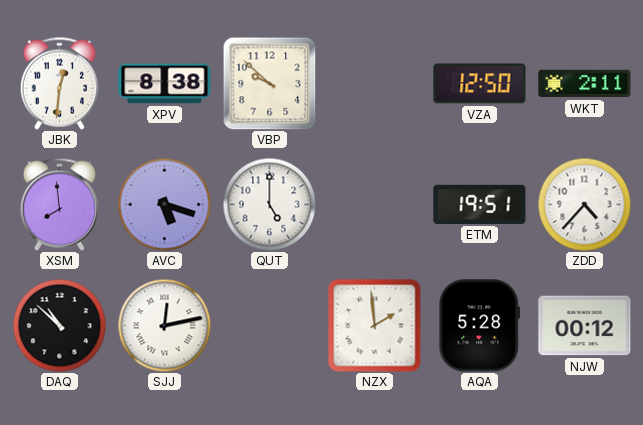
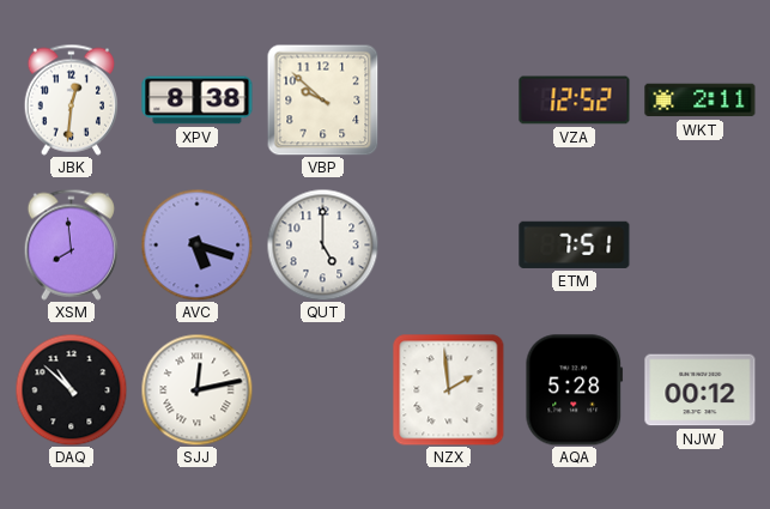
VZA: 12:50 -> 12:52 (575, 101)
ETM: 19:51 -> 7:51 (575, 244)
ZDD: 4:37 -> none (584, 204)
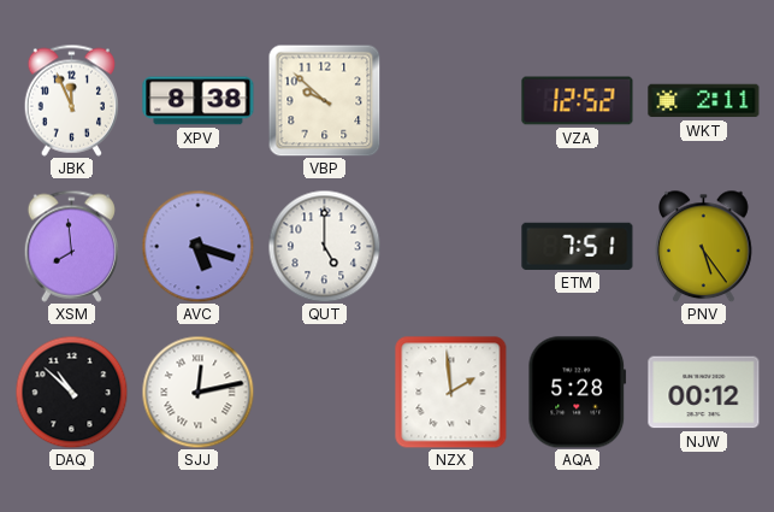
JBK: 12:31 -> 11:56 (71, 100)
PNV: none -> 5:24 (704, 246)
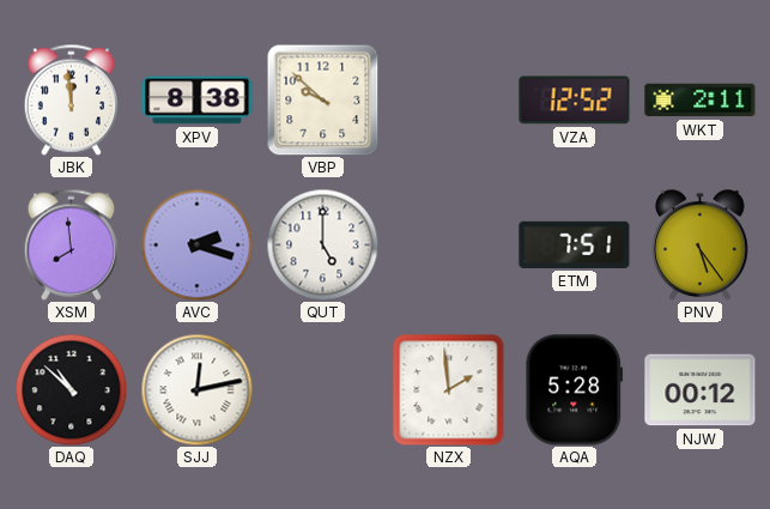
JBK: 11:56 -> 11:59 (71, 99)
AVC: 5:18 -> 2:18 (196, 244)
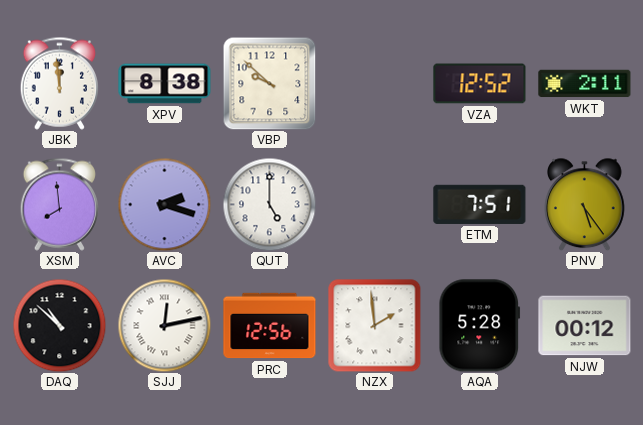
PRC: none -> 12:56 (270, 326)
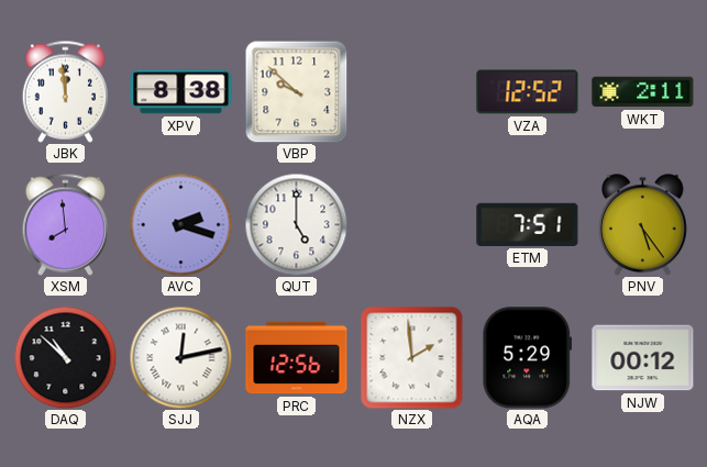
AQA: 5:28 -> 5:29 (528, 358)
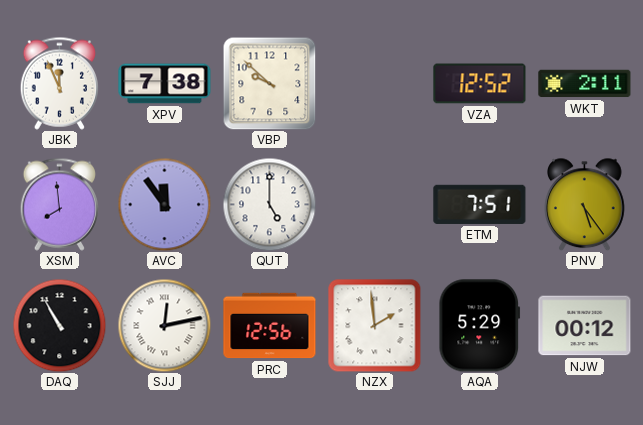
JBK: 11:59 -> 11:56 (59, 83)
XPV: 8:38 -> 7:38 (165, 84)
AVC: 2:18 -> 11:54 (164, 204)
DAQ: 10:52 -> 10:55 (59, 325)
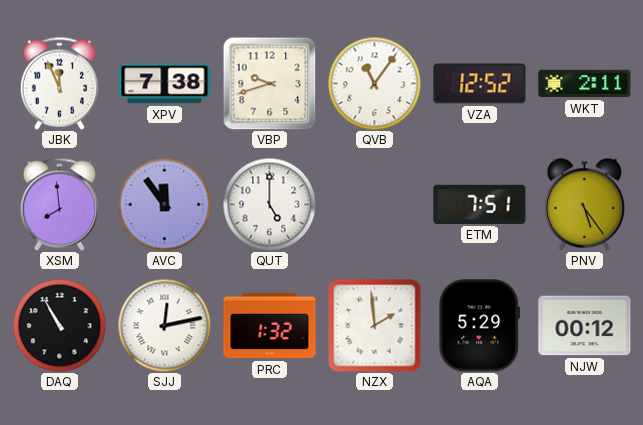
VBP: 9:52 -> 9:42 (269, 83)
QVB: none -> 11:06 (374, 83)
PRC: 12:56 -> 1:32 (270, 326)
